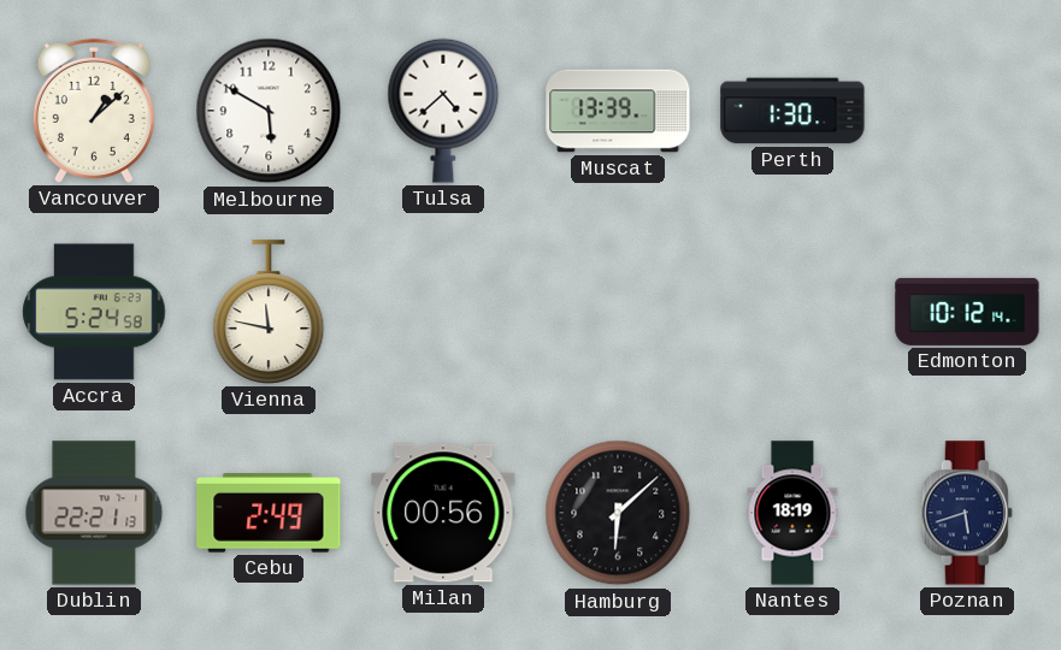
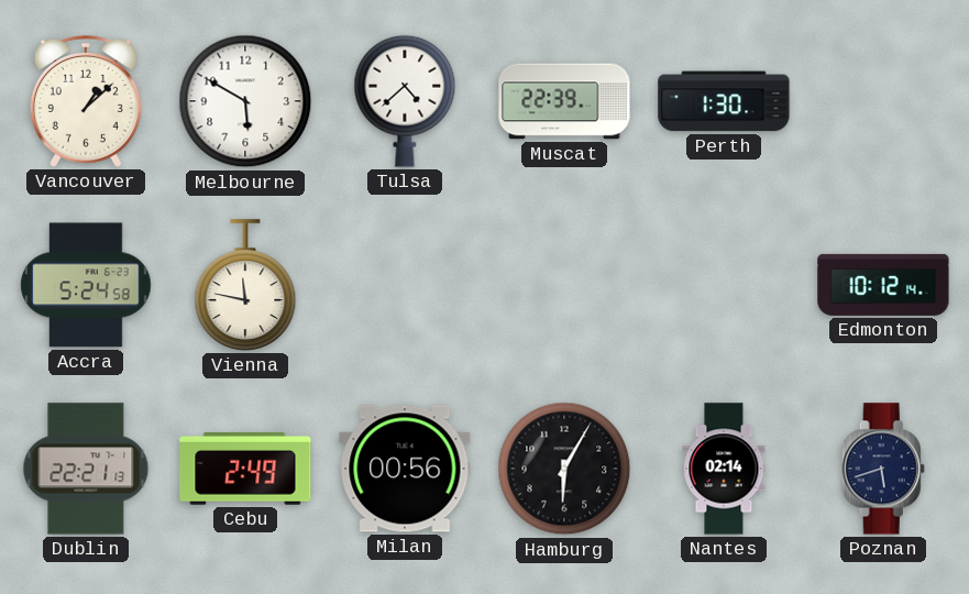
Muscat: 13:39 -> 22:39 (564, 101)
Hamburg: 6:08 -> 6:05 (564, 469)
Nantes: 18:19 -> 02:14 (724, 469)
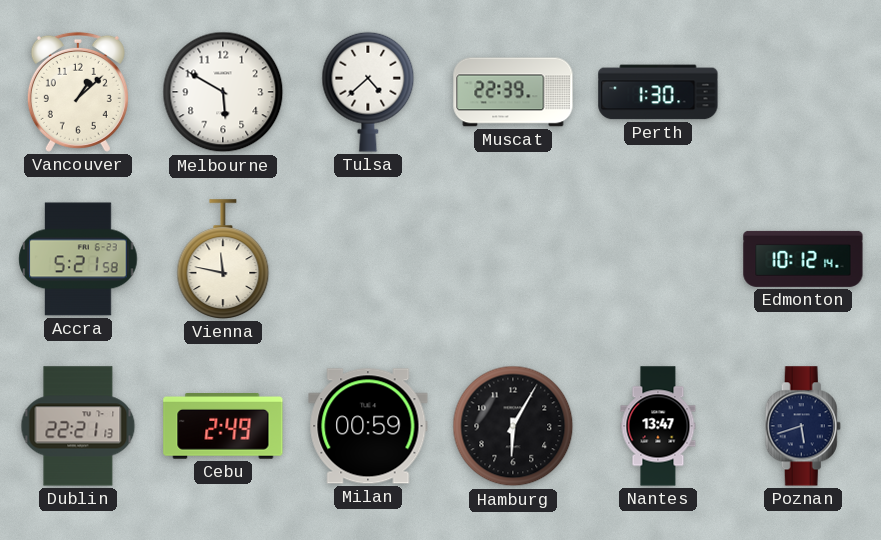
Accra: 5:24 -> 5:21 (78, 259)
Milan: 00:56 -> 00:59 (368, 426)
Nantes: 02:14 -> 13:47 (658, 426)
